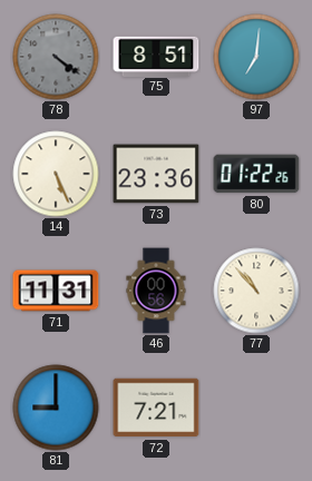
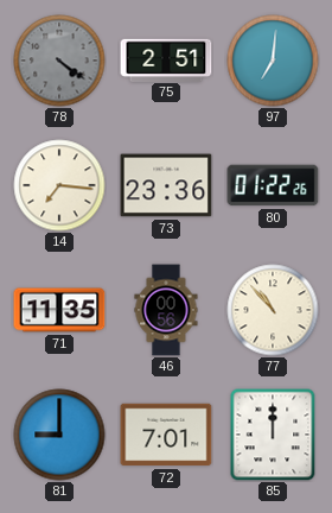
75: 8:51 -> 2:51 (166, 59)
14: 5:26 -> 7:16 (59, 185)
71: 11:31 -> 11:35 (59, 310)
72: 7:21 -> 7:01 (166, 435)
85: none -> 12:00 (273, 435)
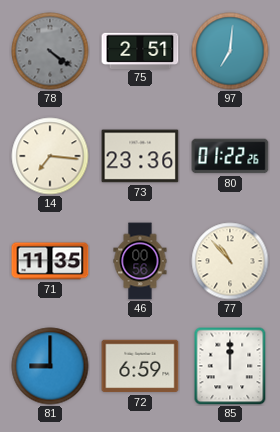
72: 7:01 -> 6:59 (140, 366)
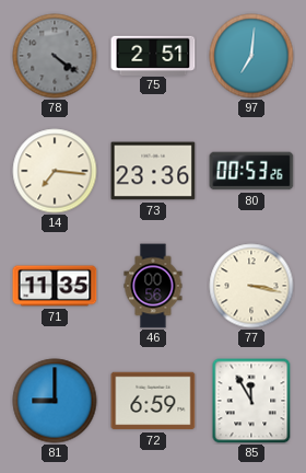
80: 01:22 -> 00:53 (251, 171)
77: 10:53 -> 3:17 (251, 286)
85: 12:00 -> 11:55 (251, 401)
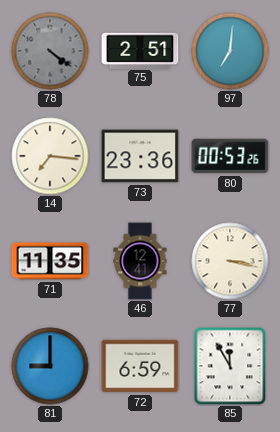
46: 00:56 -> 12:41 (140, 261)
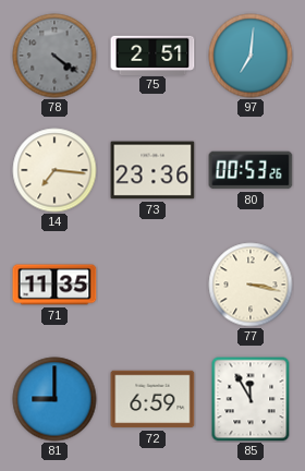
46: 12:41 -> none (140, 261)
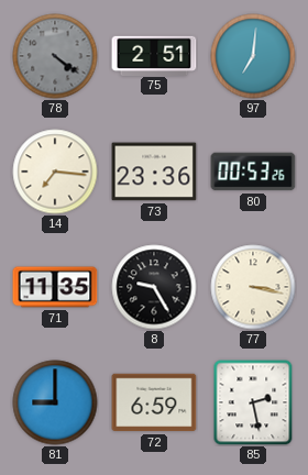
8: none -> 9:25 (154, 287)
85: 11:55 -> 2:28 (253, 402)
